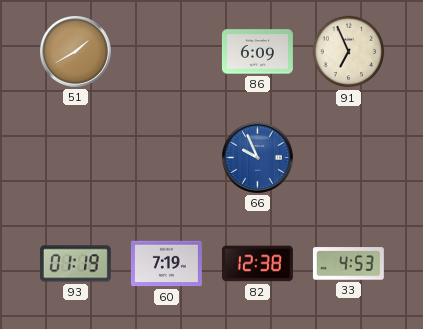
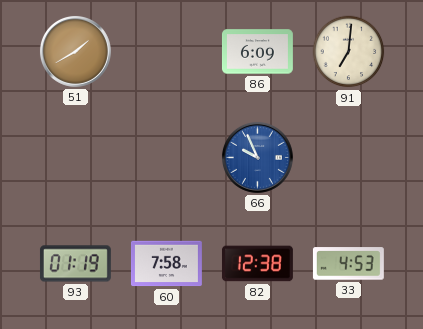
91: 6:56 -> 7:01 (349, 52)
60: 7:19 -> 7:58 (166, 264)
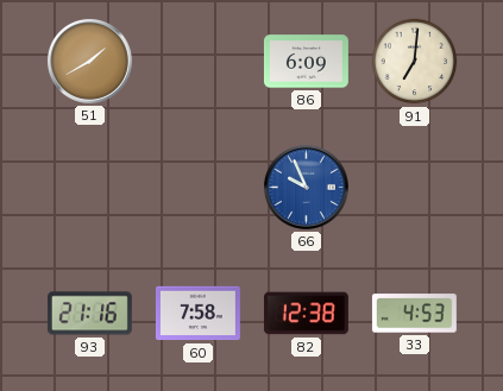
93: 01:19 -> 21:16 (89, 314)
